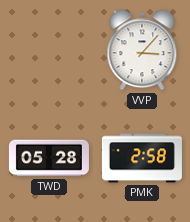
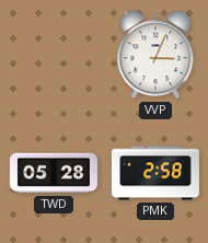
VVP: 3:07 -> 3:04 (155, 55)
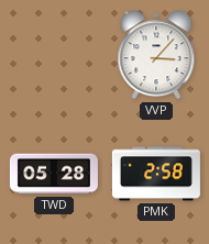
VVP: 3:04 -> 3:07 (156, 55)
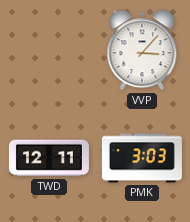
TWD: 05:28 -> 12:11 (49, 158)
PMK: 2:58 -> 3:03 (142, 158)
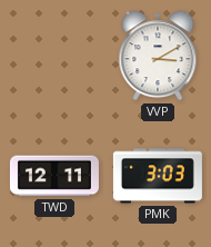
VVP: 3:07 -> 3:10 (158, 56)
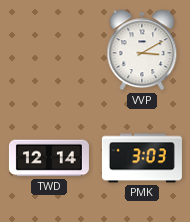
TWD: 12:11 -> 12:14 (49, 158)
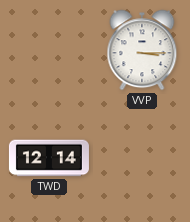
VVP: 3:10 -> 3:15 (142, 50)
PMK: 3:03 -> none (142, 158)
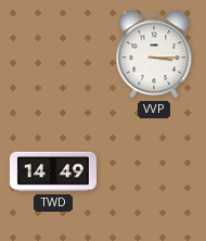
TWD: 12:14 -> 14:49 (53, 172)
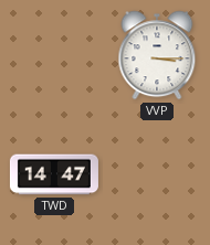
TWD: 14:49 -> 14:47 (54, 174)
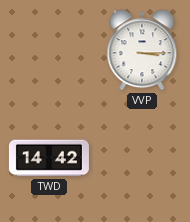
TWD: 14:47 -> 14:42 (49, 158)
